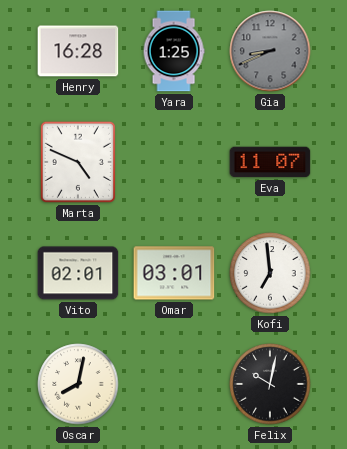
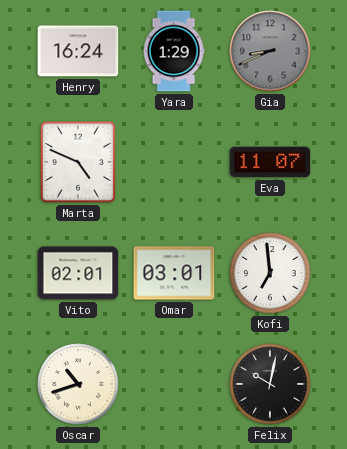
Henry: 16:28 -> 16:24 (78, 51)
Yara: 1:25 -> 1:29 (174, 51)
Oscar: 8:02 -> 10:42 (78, 384)
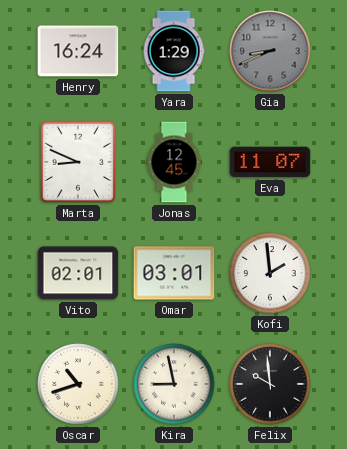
Marta: 4:49 -> 8:49 (78, 162)
Jonas: none -> 12:45 (174, 162)
Kofi: 6:59 -> 1:59 (270, 273)
Kira: none -> 8:58 (174, 384)
Felix: 10:02 -> 9:59 (270, 384)
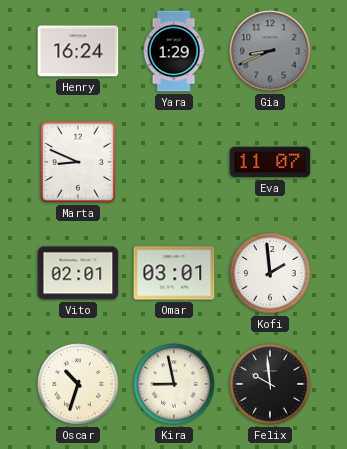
Jonas: 12:45 -> none (174, 162)
Oscar: 10:42 -> 10:33 (78, 384)
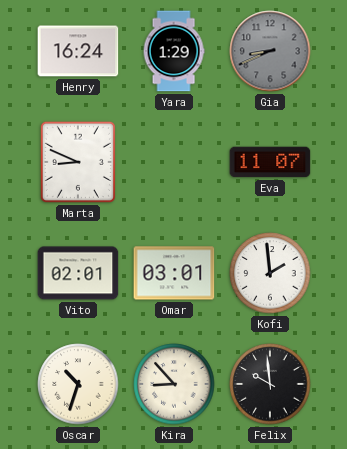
Kira: 8:58 -> 8:53 (174, 384)
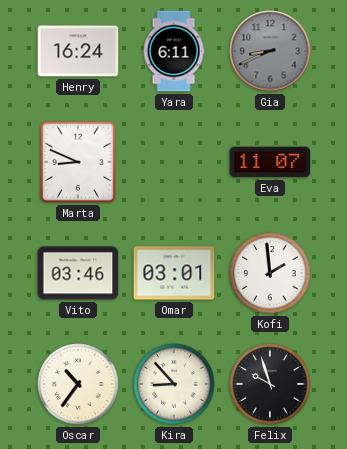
Yara: 1:29 -> 6:11 (174, 51)
Vito: 02:01 -> 03:46 (78, 273)
Oscar: 10:33 -> 10:36 (78, 384)
Felix: 9:59 -> 9:57 (270, 384)
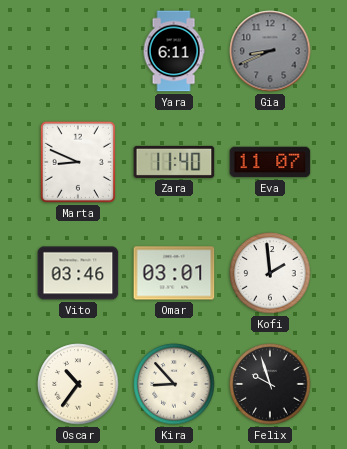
Henry: 16:24 -> none (78, 51)
Zara: none -> 11:40 (174, 162)
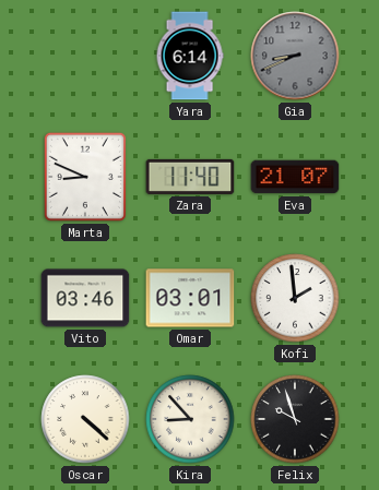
Yara: 6:11 -> 6:14 (190, 56)
Eva: 11:07 -> 21:07 (295, 177)
Oscar: 10:36 -> 4:22 (85, 419)
